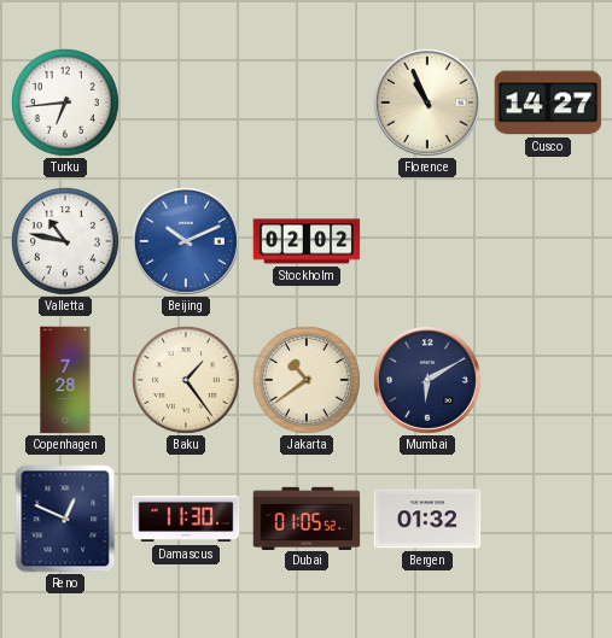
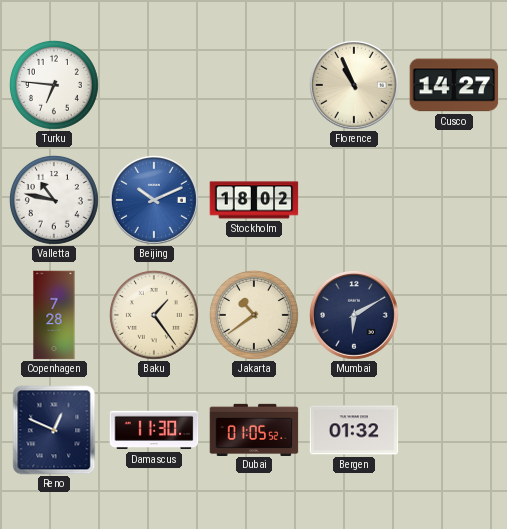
Turku: 6:44 -> 6:46 (54, 85)
Stockholm: 02:02 -> 18:02 (254, 200)
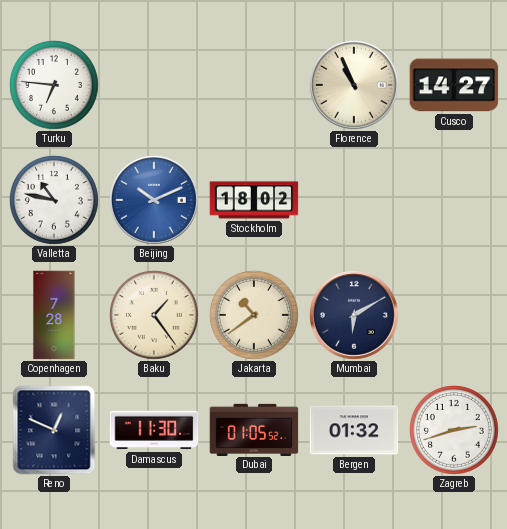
Zagreb: none -> 2:42 (454, 430)
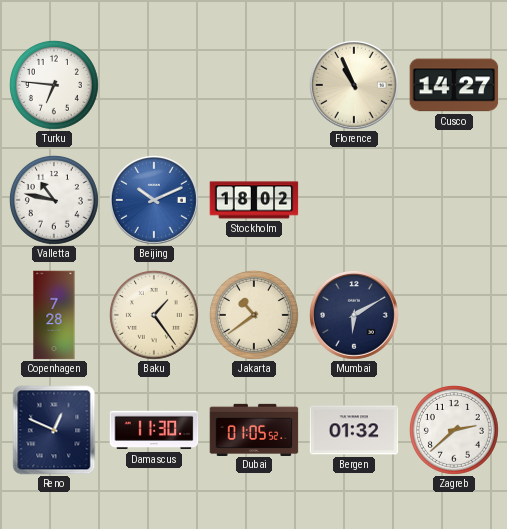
Zagreb: 2:42 -> 2:38 (454, 430)
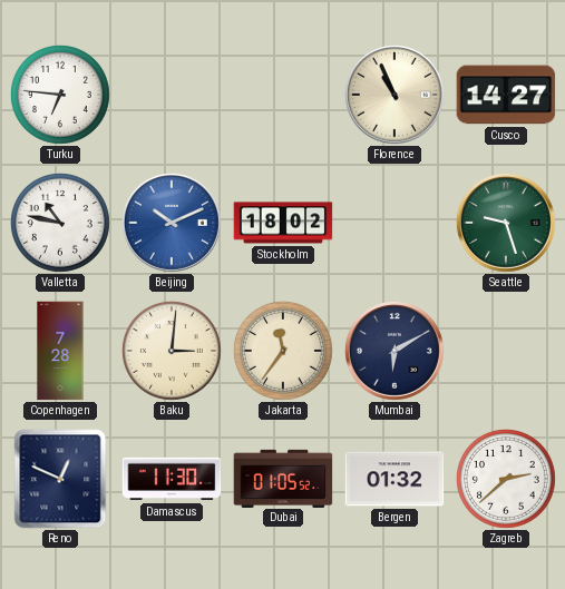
Seattle: none -> 9:27 (506, 223)
Baku: 1:24 -> 3:01 (172, 351)
Jakarta: 10:39 -> 11:36 (283, 351)
